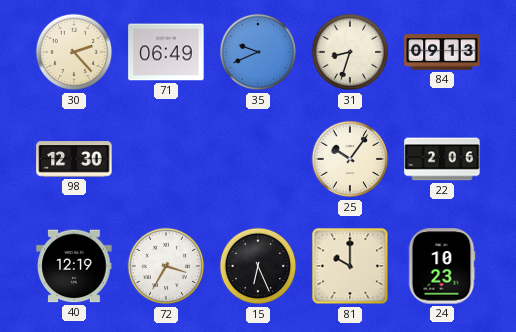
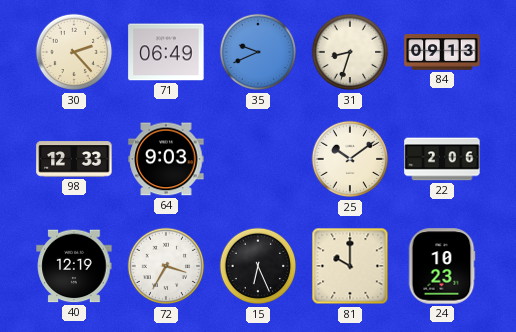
98: 12:30 -> 12:33 (74, 159)
64: none -> 9:03 (166, 159)
25: 10:06 -> 10:09 (350, 159)
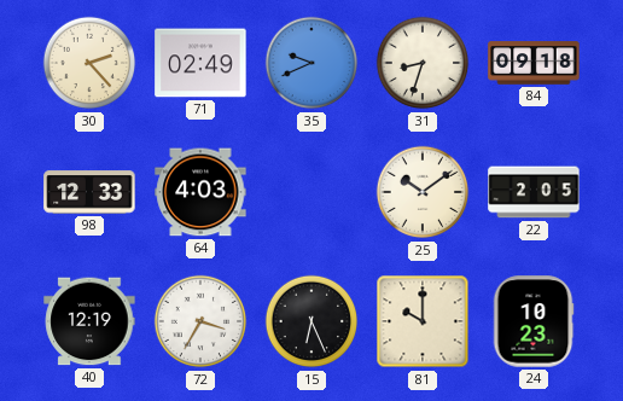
71: 06:49 -> 02:49 (200, 63)
84: 09:13 -> 09:18 (534, 63)
64: 9:03 -> 4:03 (200, 192)
22: 2:06 -> 2:05 (534, 192)
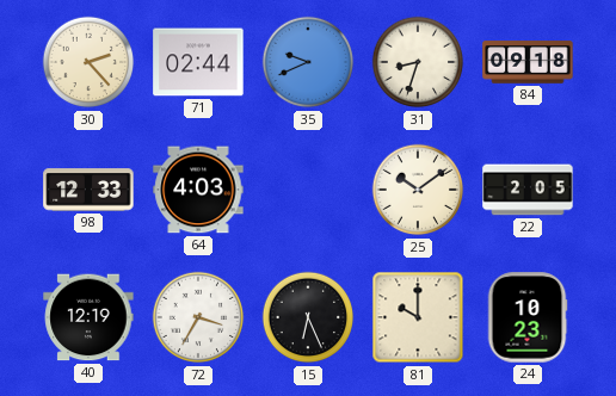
71: 02:49 -> 02:44 (198, 62)
